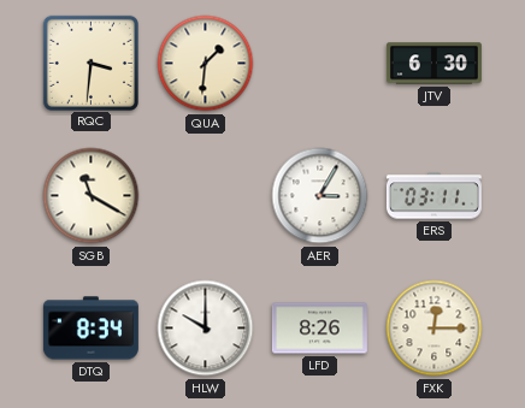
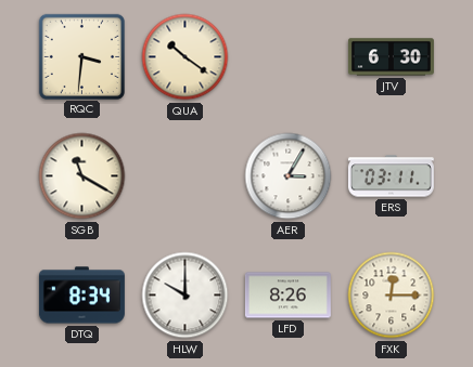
QUA: 1:31 -> 10:21 (186, 57)
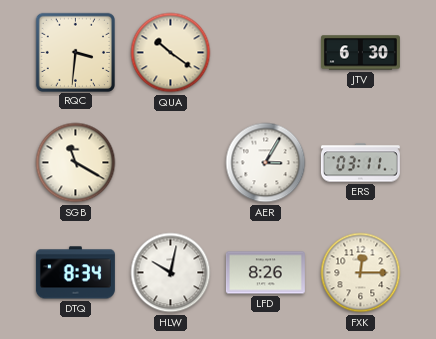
HLW: 10:00 -> 10:02 (171, 273)
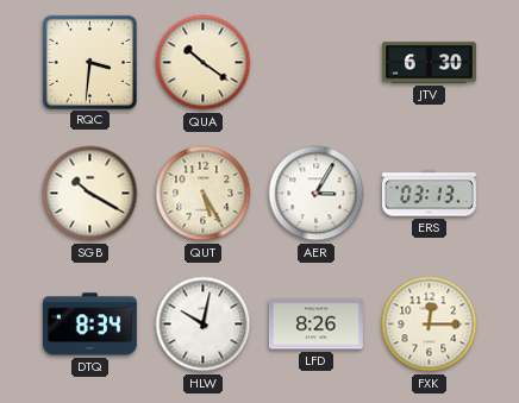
SGB: 11:20 -> 10:20 (90, 194)
QUT: none -> 5:25 (204, 194)
ERS: 03:11 -> 03:13 (429, 194)
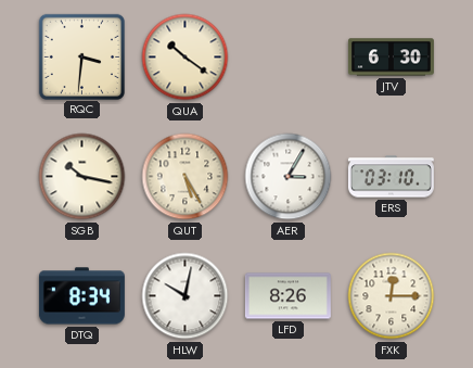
SGB: 10:20 -> 10:17 (82, 177)
ERS: 03:13 -> 03:10 (391, 177)
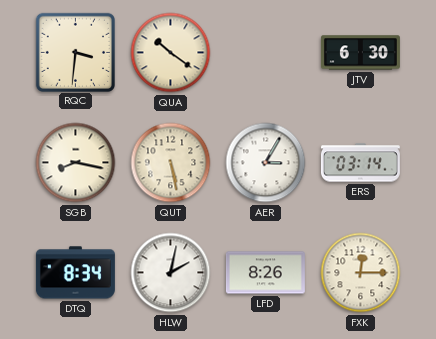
SGB: 10:17 -> 8:17 (76, 163)
QUT: 5:25 -> 5:28 (171, 163)
ERS: 03:10 -> 03:14 (360, 163)
HLW: 10:02 -> 2:02 (171, 273)
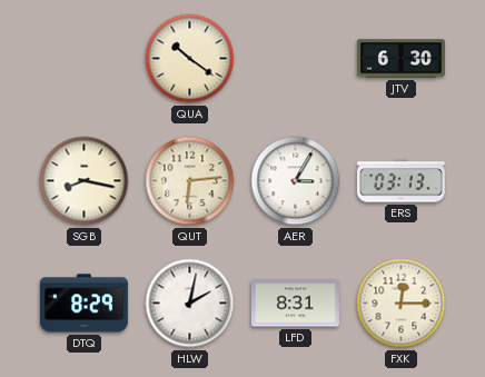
RQC: 3:31 -> none (75, 52)
QUT: 5:28 -> 6:14 (190, 181)
ERS: 03:14 -> 03:13 (400, 181)
DTQ: 8:34 -> 8:29 (83, 304)
LFD: 8:26 -> 8:31 (295, 304)
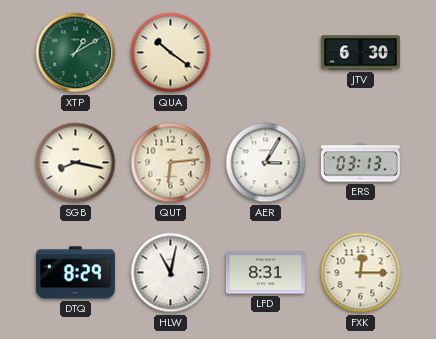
XTP: none -> 1:10 (76, 53)
HLW: 2:02 -> 11:02 (171, 273)
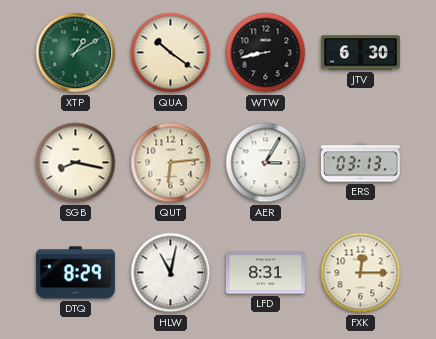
WTW: none -> 8:43 (266, 53)
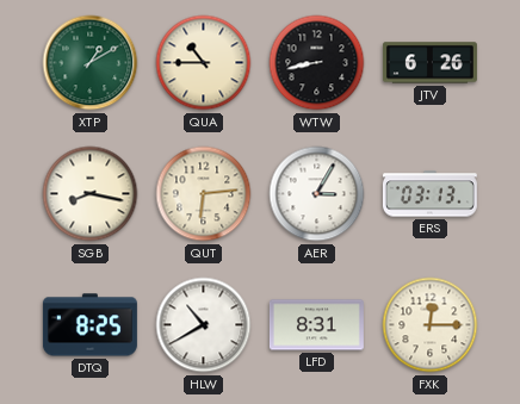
QUA: 10:21 -> 10:45 (204, 63)
JTV: 6:30 -> 6:26 (429, 63)
DTQ: 8:29 -> 8:25 (89, 325)
HLW: 11:02 -> 10:40 (204, 325)
